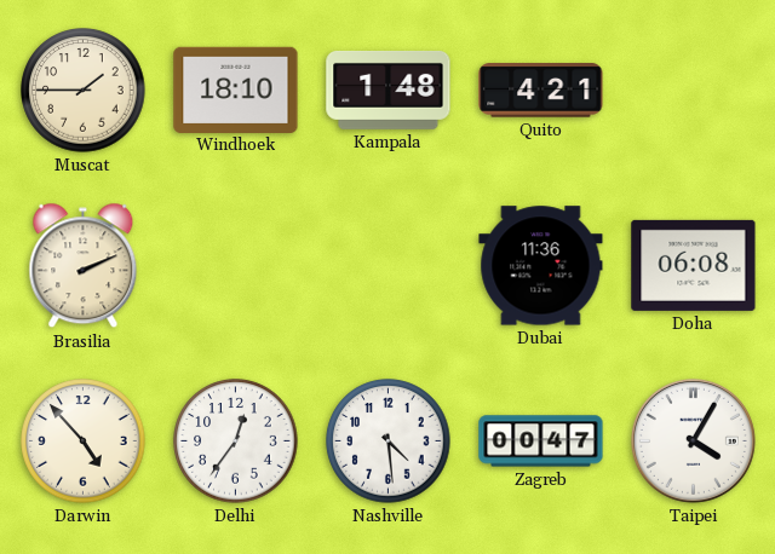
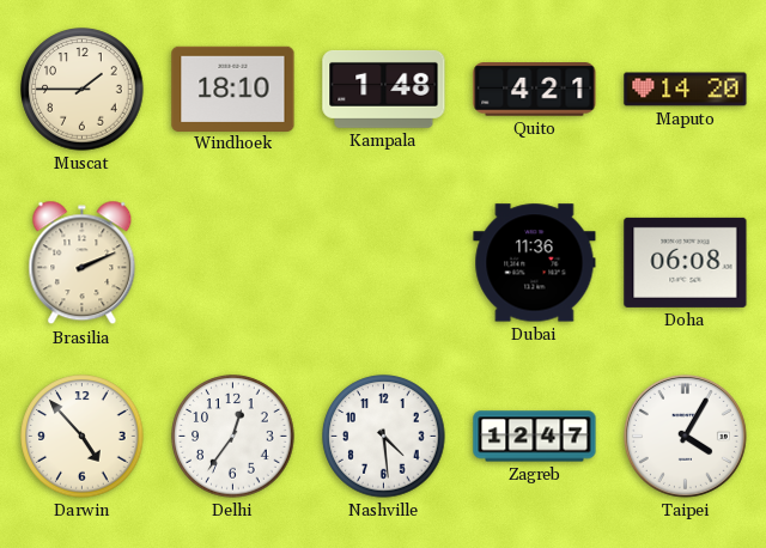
Maputo: none -> 14:20 (686, 90)
Zagreb: 00:47 -> 12:47 (535, 437)
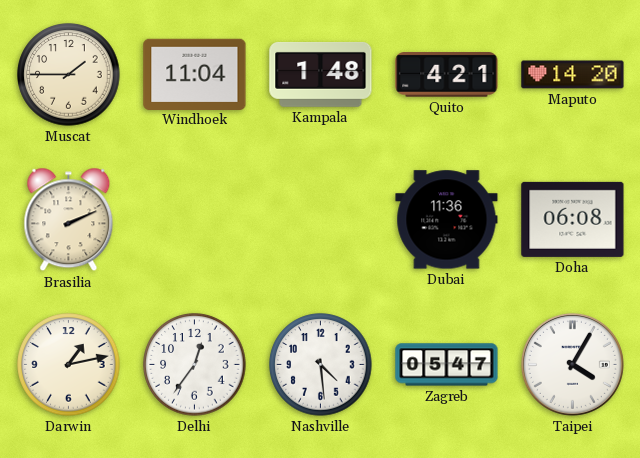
Windhoek: 18:10 -> 11:04 (195, 74)
Darwin: 4:53 -> 1:13 (69, 365)
Zagreb: 12:47 -> 05:47 (447, 365)
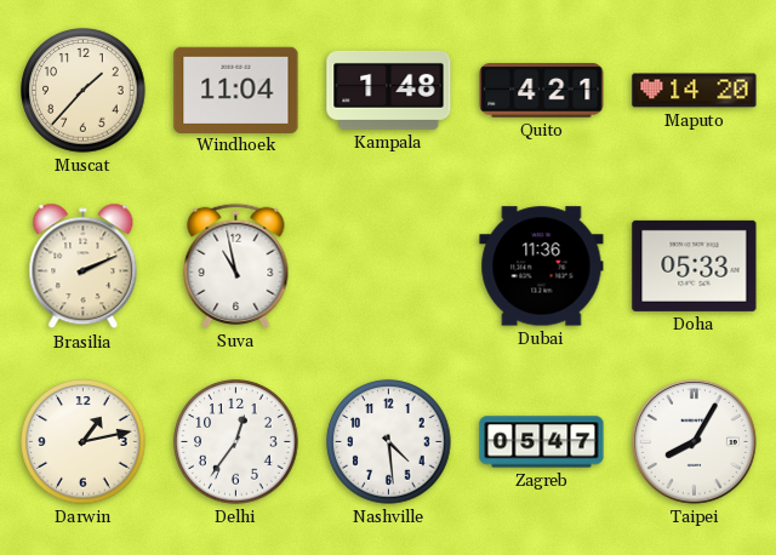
Muscat: 1:45 -> 1:37 (84, 91)
Suva: none -> 10:58 (236, 265)
Doha: 06:08 -> 05:33 (695, 265)
Taipei: 4:05 -> 8:05 (694, 441)
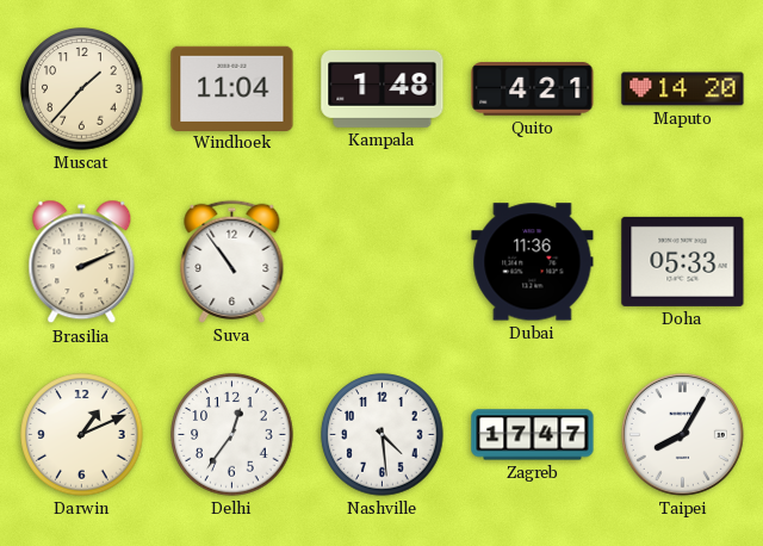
Suva: 10:58 -> 10:54 (232, 261)
Darwin: 1:13 -> 1:11 (82, 435)
Zagreb: 05:47 -> 17:47 (533, 435)
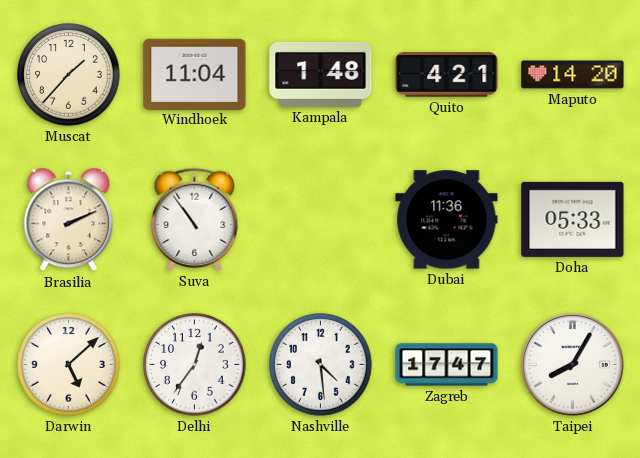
Darwin: 1:11 -> 5:08 (69, 365)
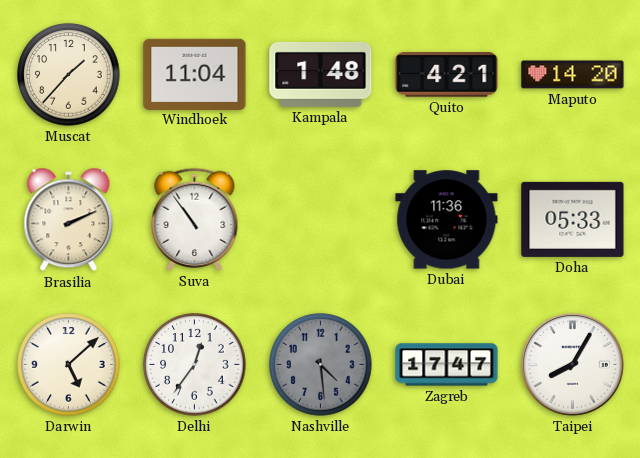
Nashville dial: white -> grey (321, 365)
